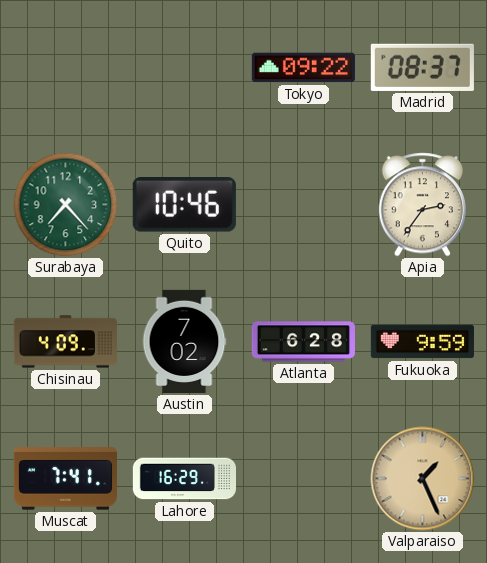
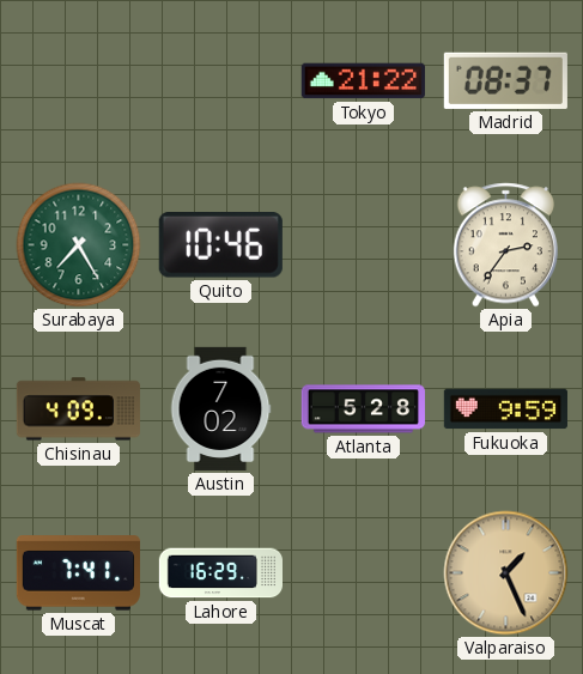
Tokyo: 09:22 -> 21:22 (363, 81)
Surabaya: 7:23 -> 7:25 (79, 245)
Atlanta: 6:28 -> 5:28 (363, 409)
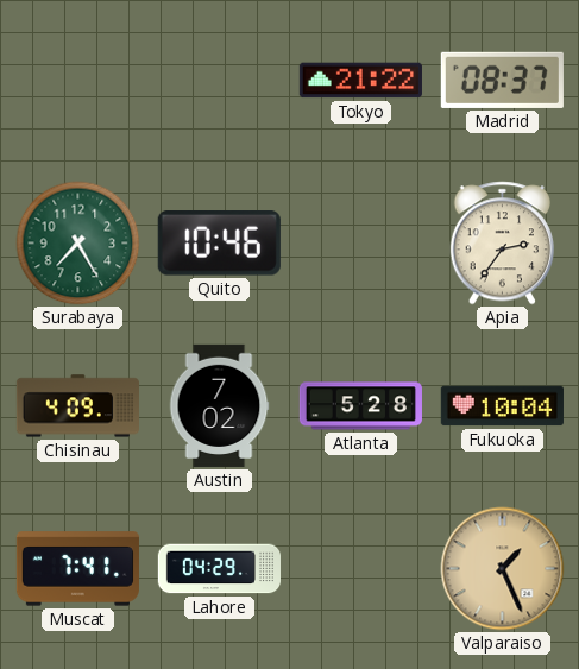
Fukuoka: 9:59 -> 10:04 (502, 406)
Lahore: 16:29 -> 04:29 (219, 569)
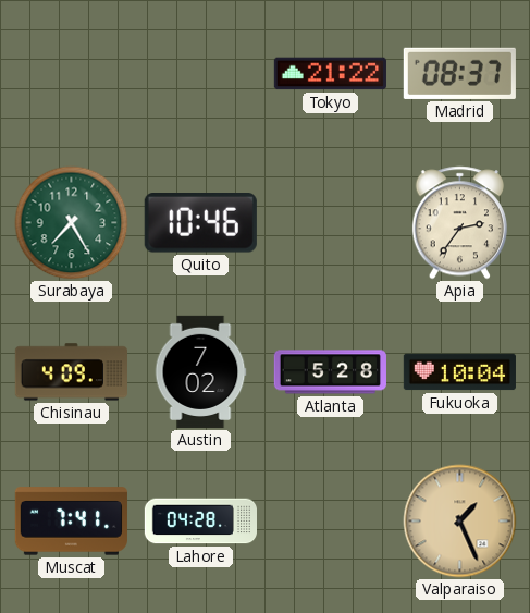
Lahore: 04:29 -> 04:28 (200, 522)
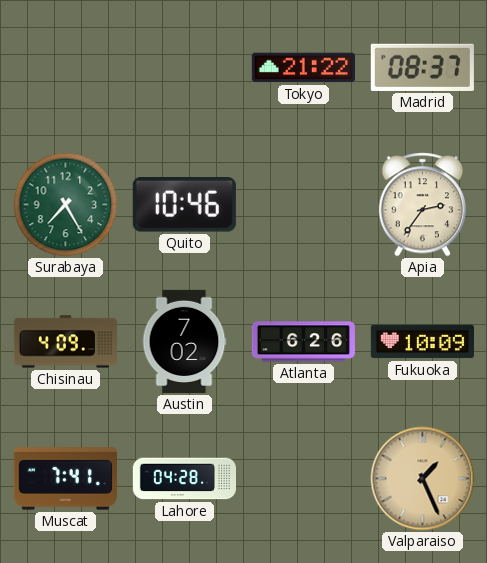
Atlanta: 5:28 -> 6:26 (303, 342)
Fukuoka: 10:04 -> 10:09 (422, 342)
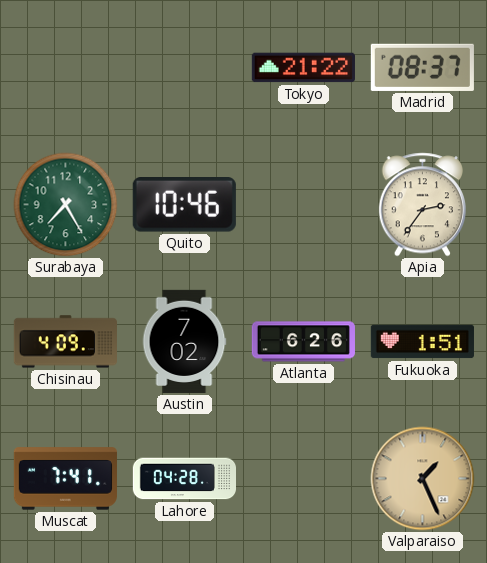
Fukuoka: 10:09 -> 1:51 (422, 342)
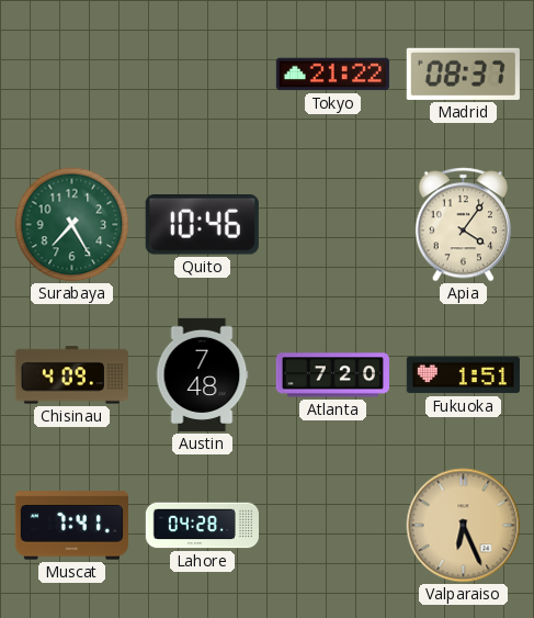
Apia: 2:36 -> 4:06 (463, 225)
Austin: 7:02 -> 7:48 (202, 374)
Atlanta: 6:26 -> 7:20 (332, 375)
Valparaiso: 1:26 -> 6:26 (464, 526)
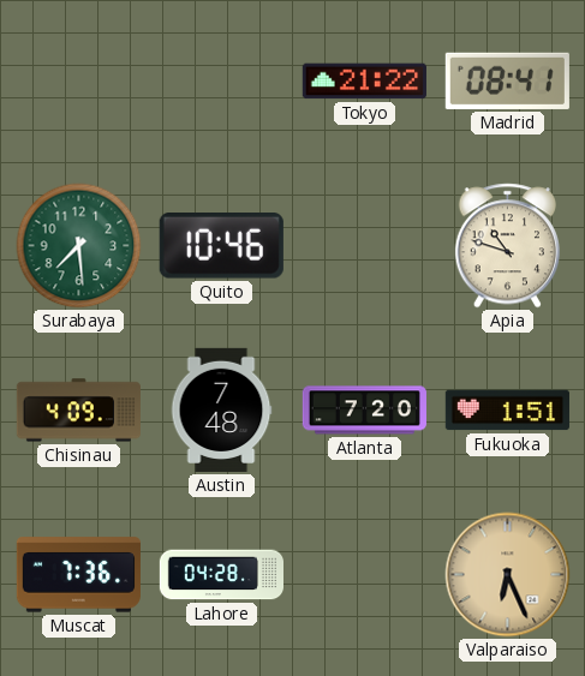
Madrid: 08:37 -> 08:41 (507, 80)
Surabaya: 7:25 -> 7:29 (79, 246)
Apia: 4:06 -> 10:48 (507, 246)
Muscat: 7:41 -> 7:36 (78, 575)
